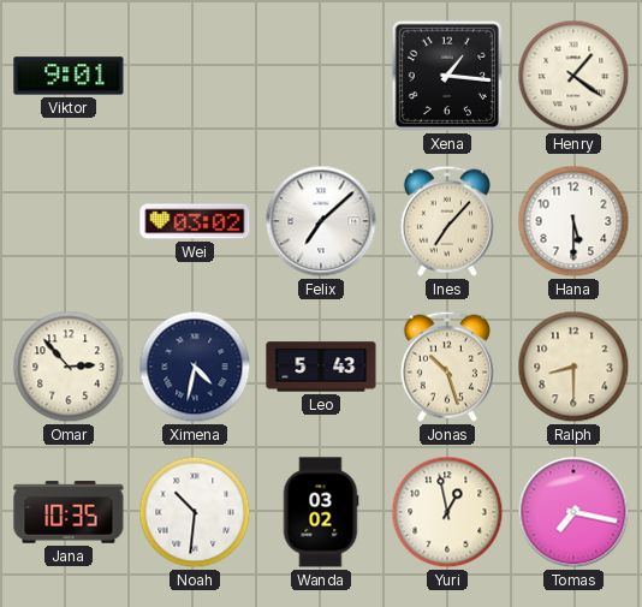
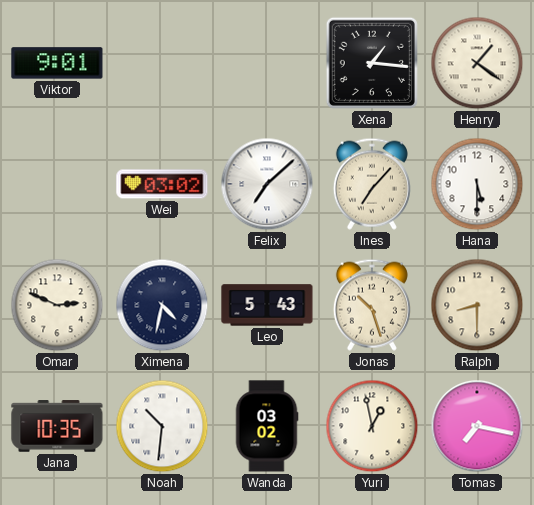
Omar: 2:53 -> 2:49 (57, 305)
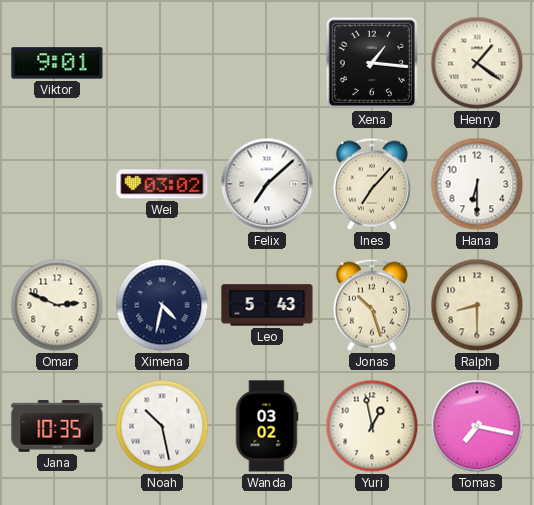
Hana: 5:30 -> 6:30 (477, 184)
Noah: 10:31 -> 10:28 (162, 426)
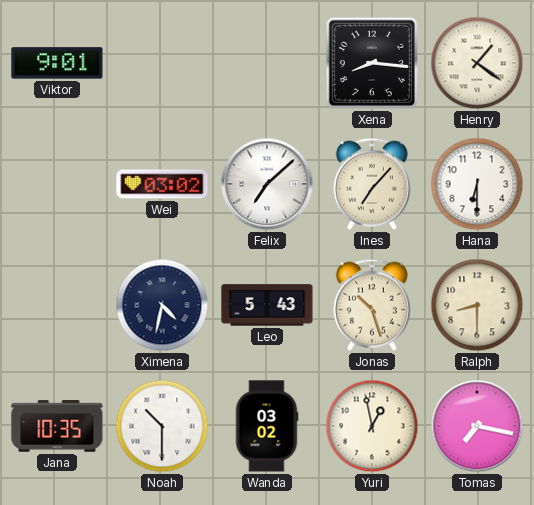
Xena: 1:16 -> 8:16 (372, 63)
Omar: 2:49 -> none (57, 305)
Noah: 10:28 -> 10:30 (162, 426)
